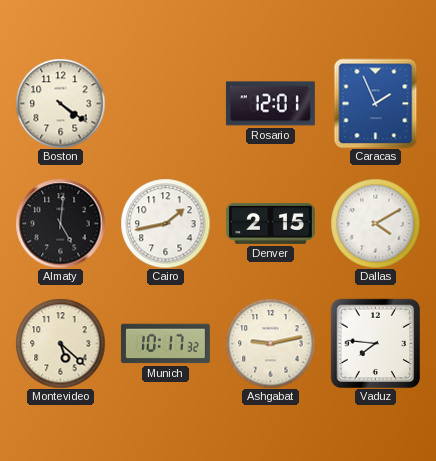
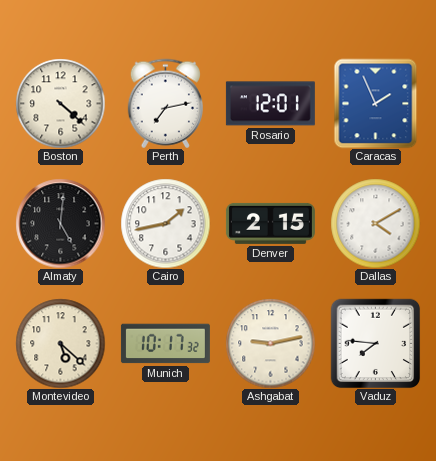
Boston: 4:21 -> 4:22 (60, 103)
Perth: none -> 7:13 (165, 103)
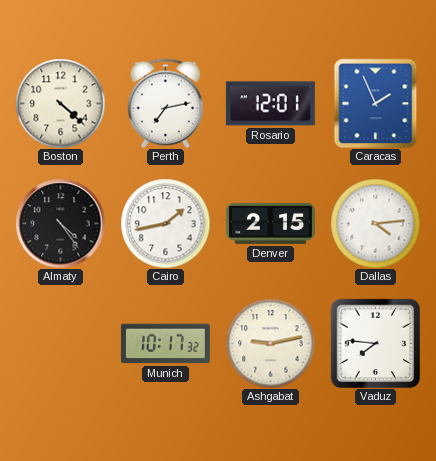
Almaty: 5:01 -> 4:24 (60, 223)
Dallas: 4:10 -> 4:14 (375, 223)
Montevideo: 5:22 -> none (60, 343)
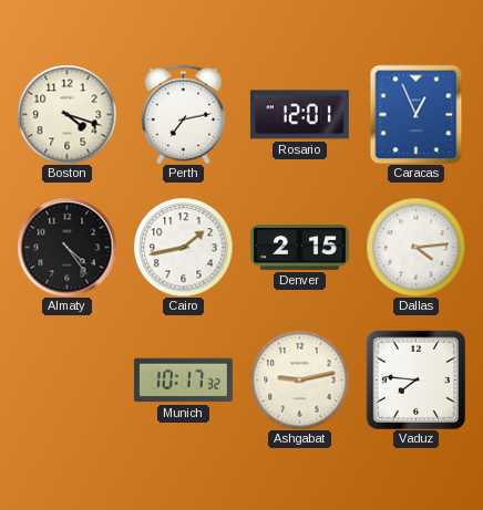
Boston: 4:22 -> 4:18 (66, 114)
Caracas: 1:56 -> 12:56 (417, 114)
